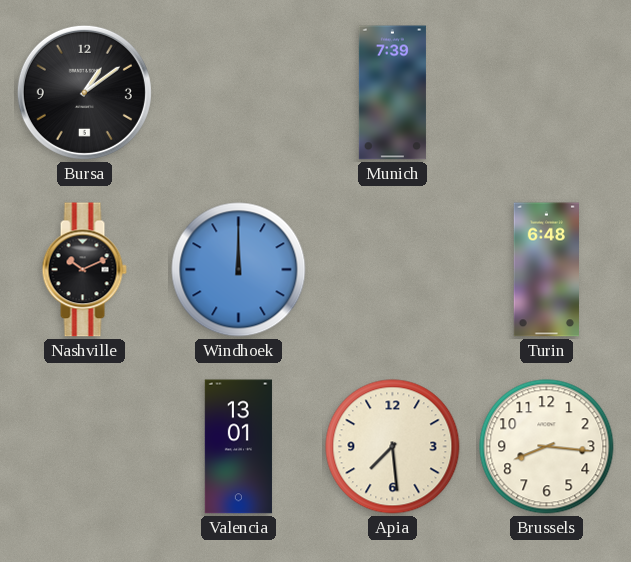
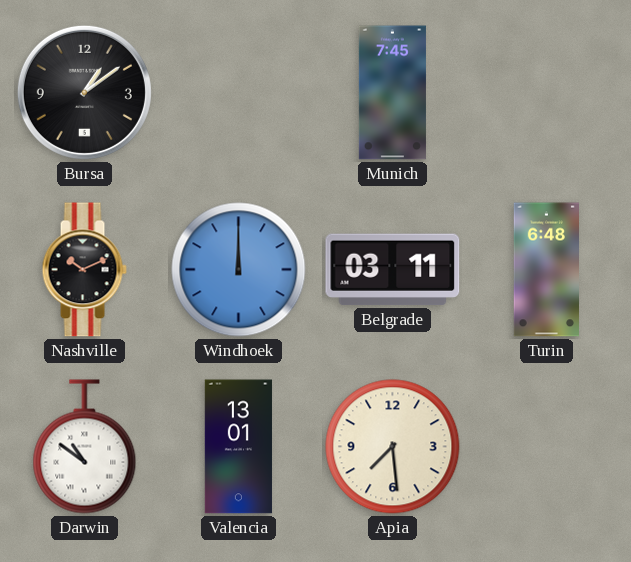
Munich: 7:39 -> 7:45 (392, 93)
Belgrade: none -> 03:11 (393, 270)
Darwin: none -> 10:51 (85, 447)
Brussels: 8:16 -> none (547, 447)
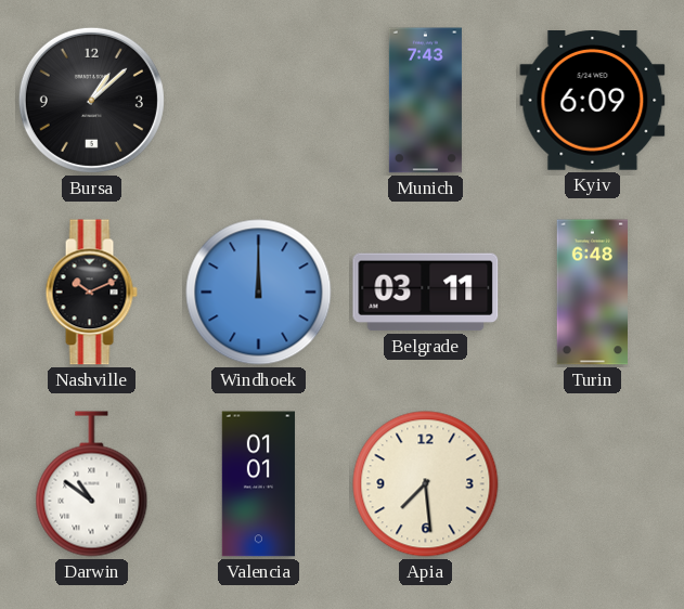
Bursa: 1:09 -> 1:08 (91, 100)
Munich: 7:45 -> 7:43 (425, 101)
Kyiv: none -> 6:09 (593, 101)
Valencia: 13:01 -> 01:01 (258, 484)
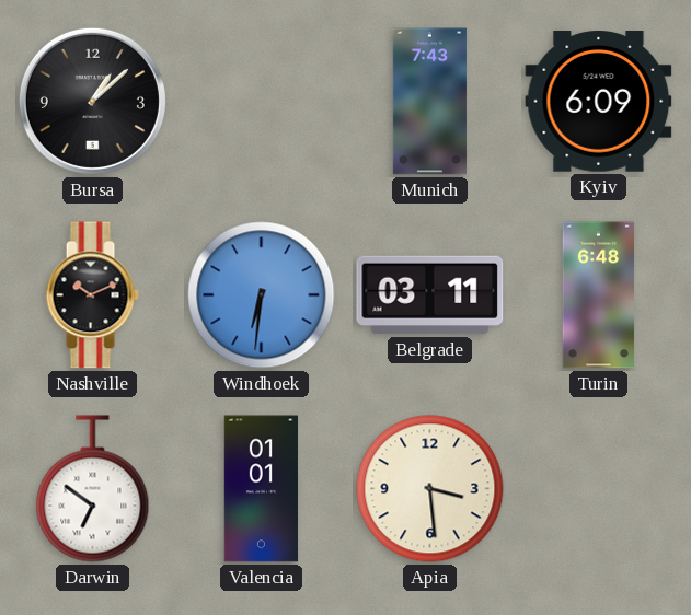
Windhoek: 12:00 -> 6:31 (262, 295)
Darwin: 10:51 -> 6:51 (93, 489)
Apia: 7:29 -> 3:29 (430, 489)
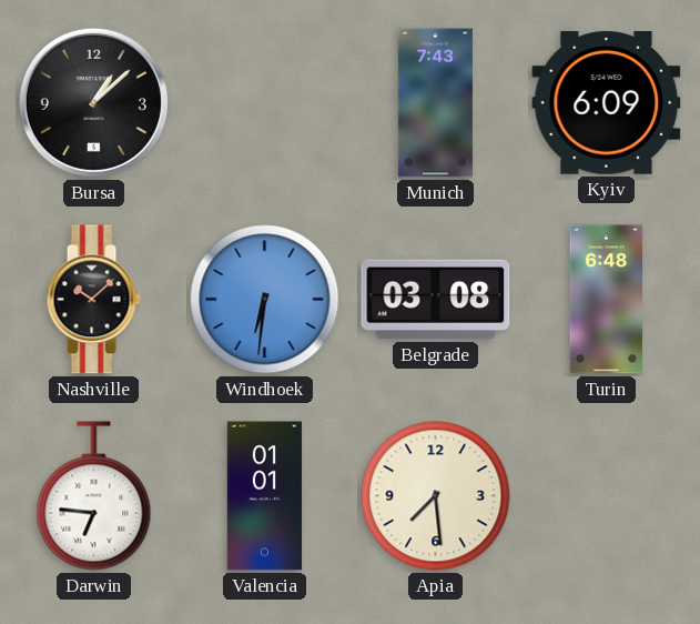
Nashville: 10:11 -> 10:08 (93, 300)
Belgrade: 03:11 -> 03:08 (436, 300)
Darwin: 6:51 -> 6:46 (94, 496)
Apia: 3:29 -> 7:29 (436, 496)
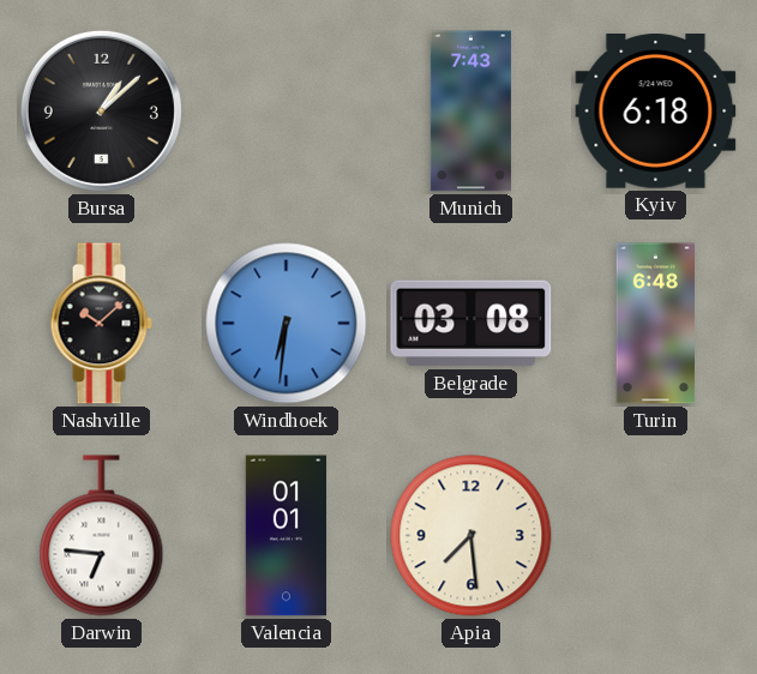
Kyiv: 6:09 -> 6:18 (656, 112)
